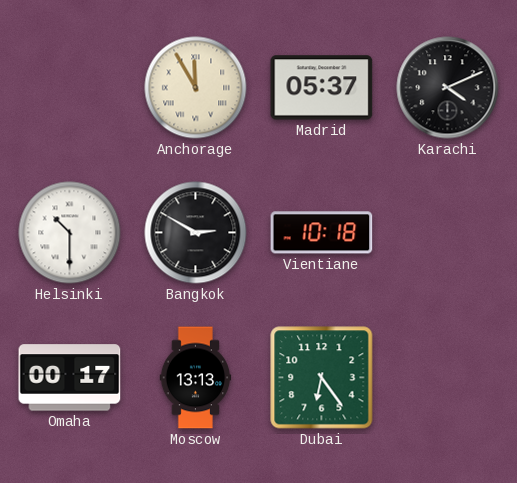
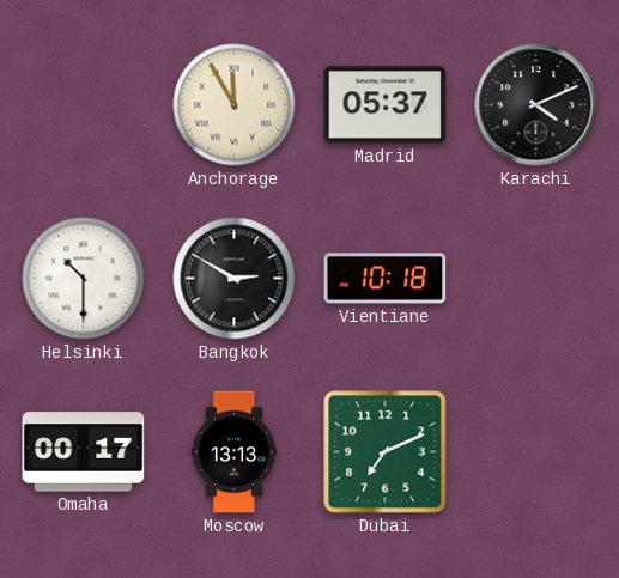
Dubai: 6:24 -> 7:11 (386, 452)
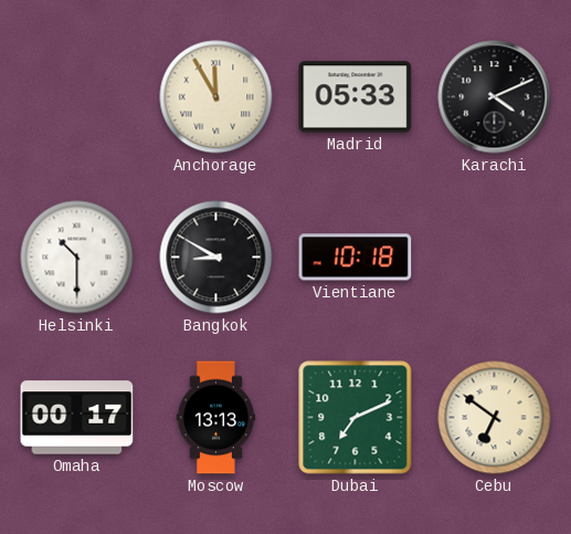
Madrid: 05:37 -> 05:33 (356, 97)
Bangkok: 2:50 -> 8:50 (216, 258)
Cebu: none -> 6:51 (495, 418)
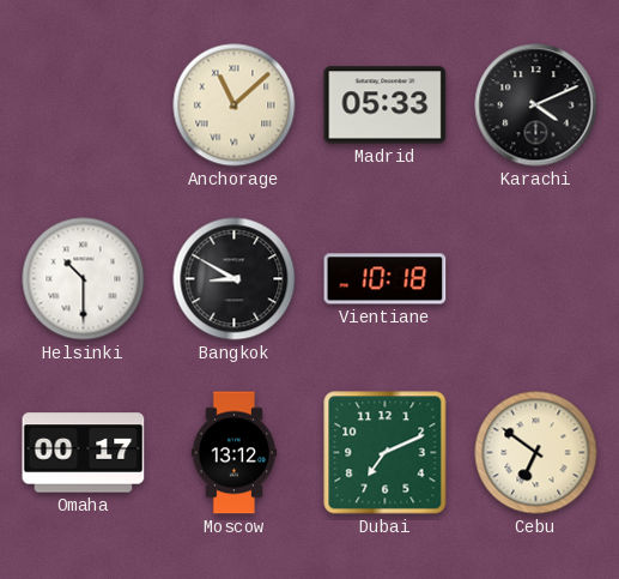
Anchorage: 11:55 -> 11:08 (235, 105)
Moscow: 13:13 -> 13:12 (235, 453)
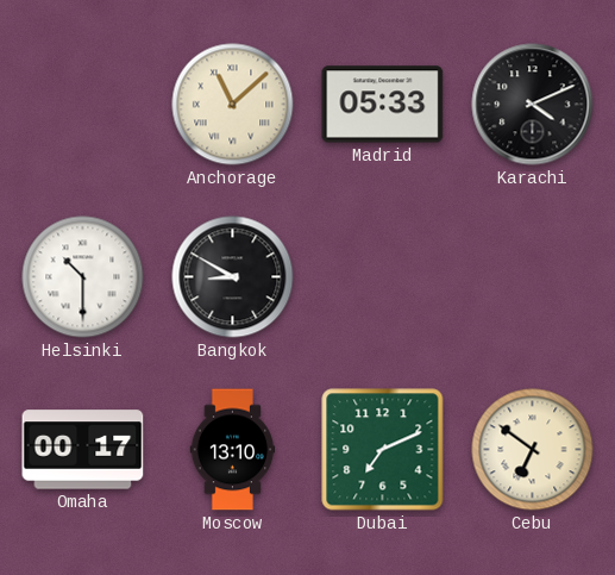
Vientiane: 10:18 -> none (386, 279)
Moscow: 13:12 -> 13:10 (233, 450)
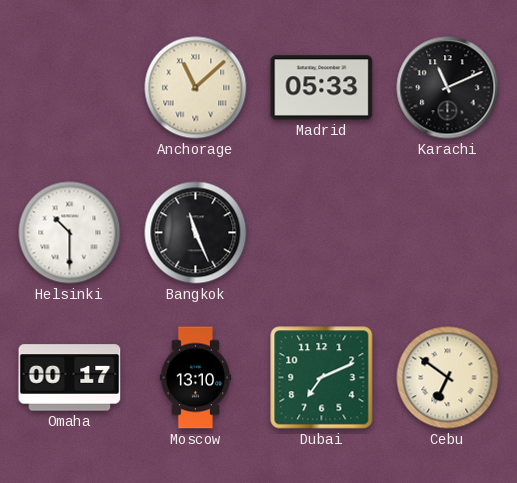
Karachi: 4:11 -> 11:11 (448, 88)
Bangkok: 8:50 -> 11:26 (196, 233)
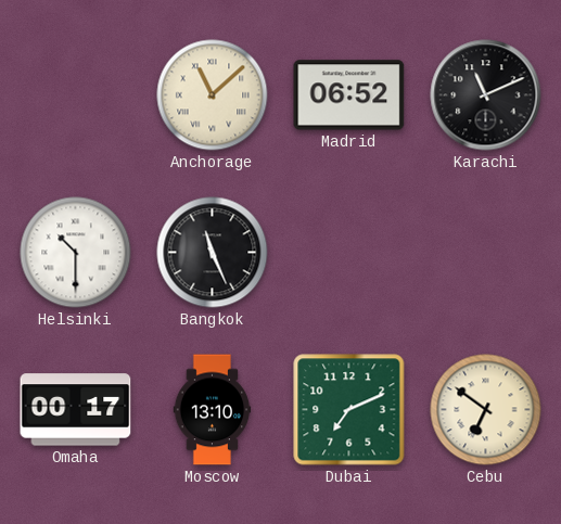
Madrid: 05:33 -> 06:52 (349, 95)
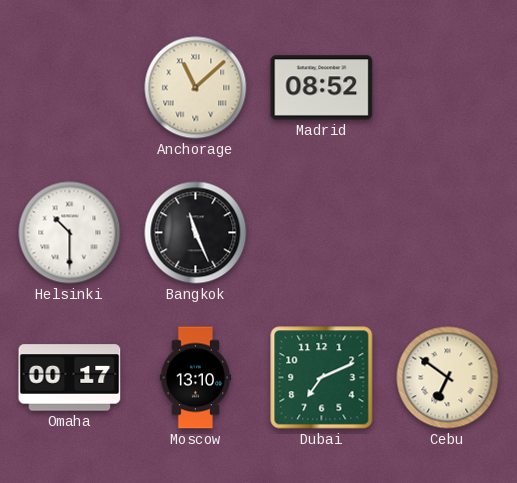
Madrid: 06:52 -> 08:52 (322, 88)
Karachi: 11:11 -> none (486, 95)
